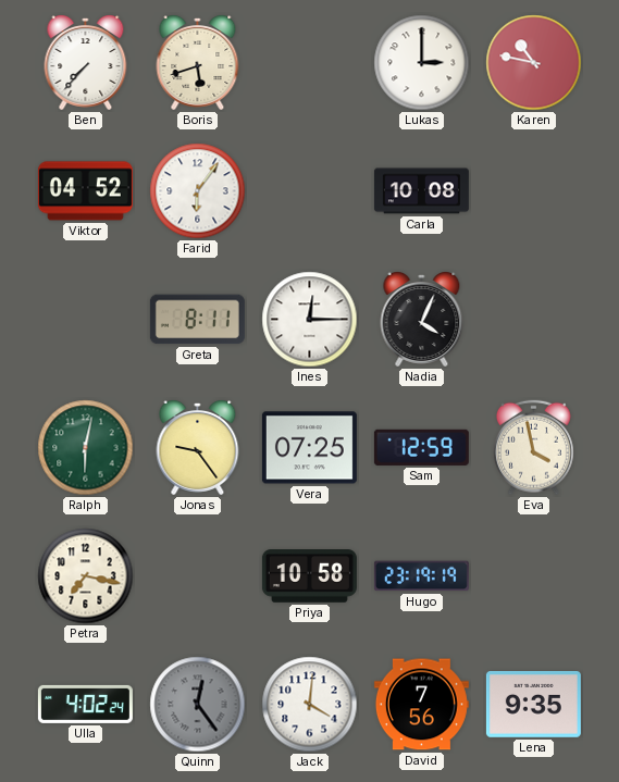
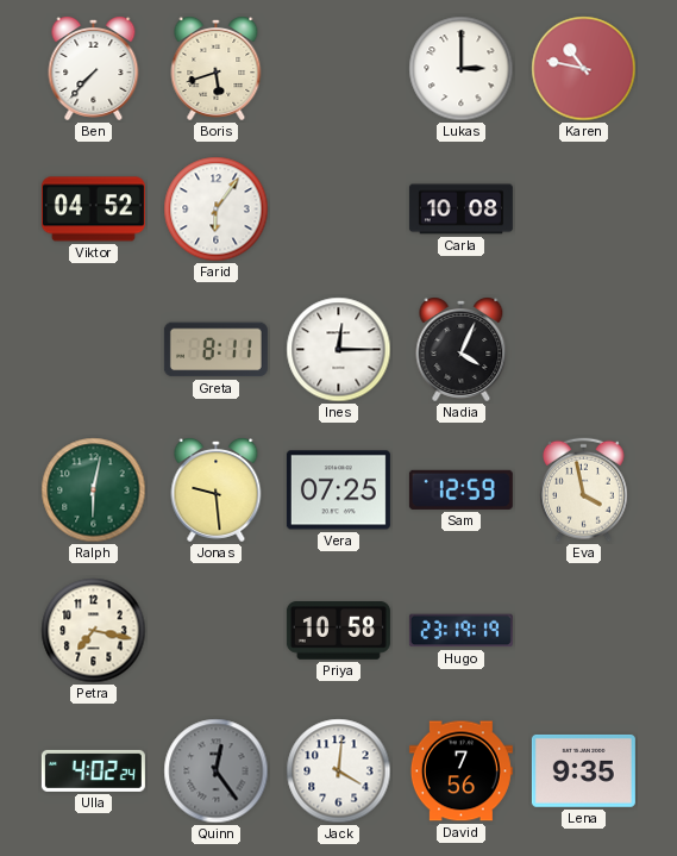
Jonas: 9:24 -> 9:29 (217, 491)
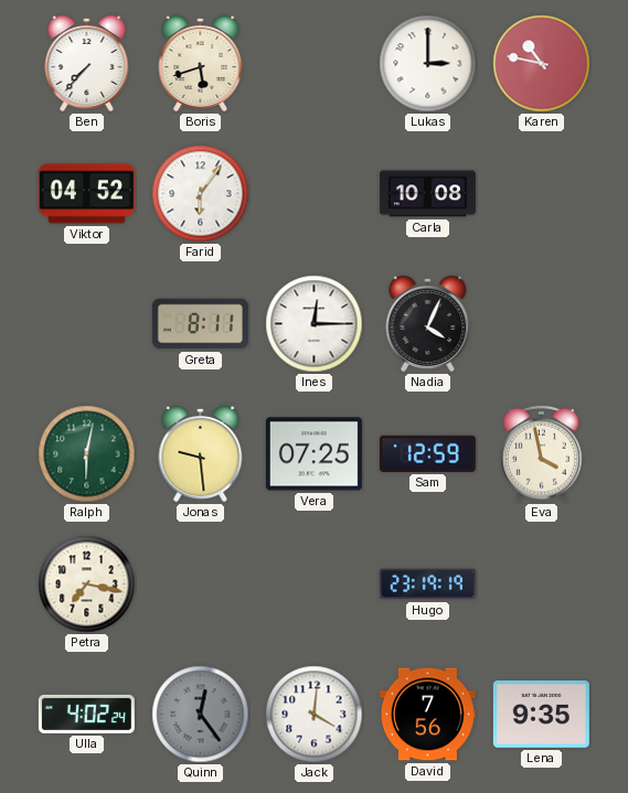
Priya: 10:58 -> none (338, 631)
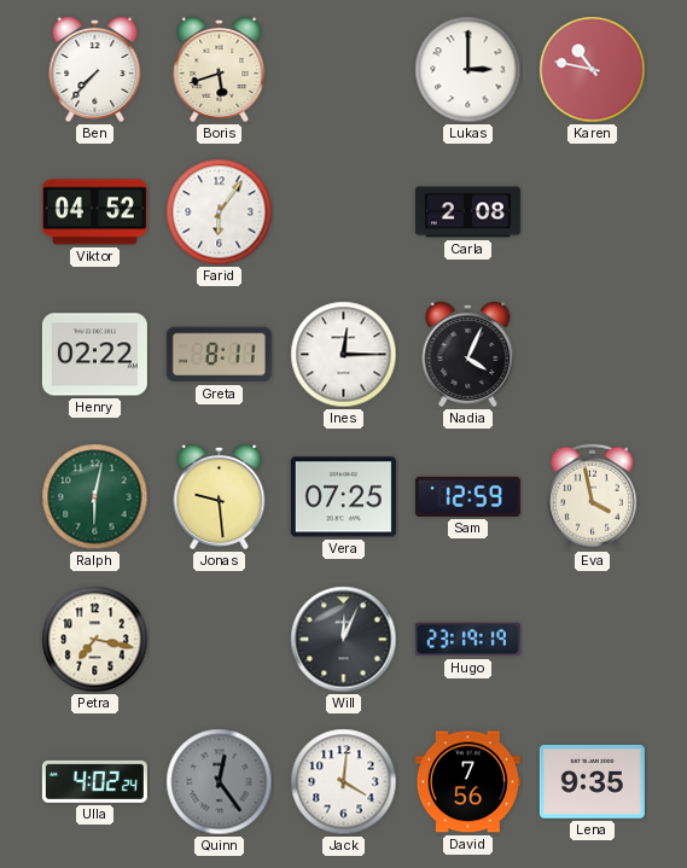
Carla: 10:08 -> 2:08 (467, 212)
Henry: none -> 02:22 (94, 355)
Will: none -> 12:04 (344, 640)
